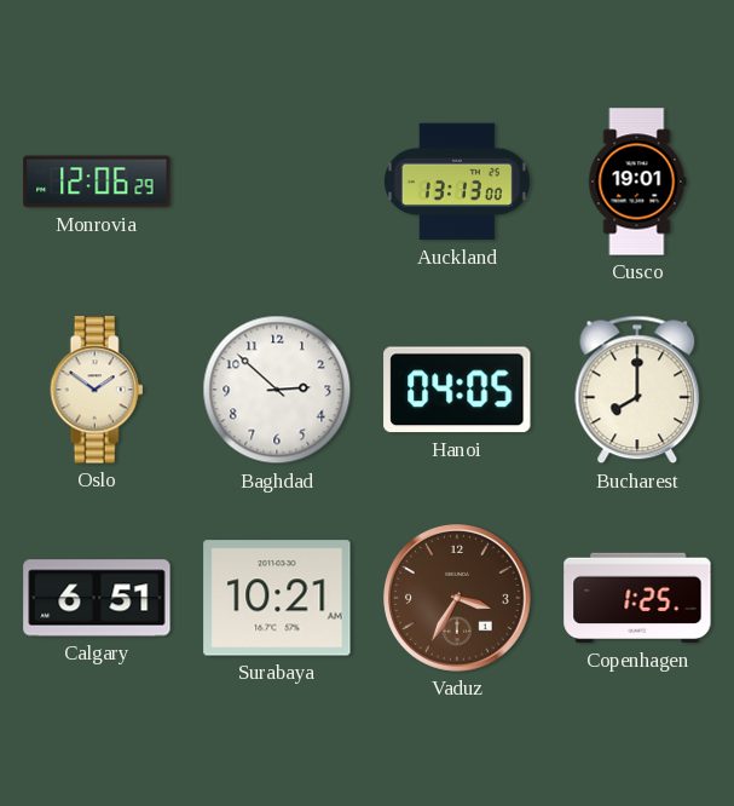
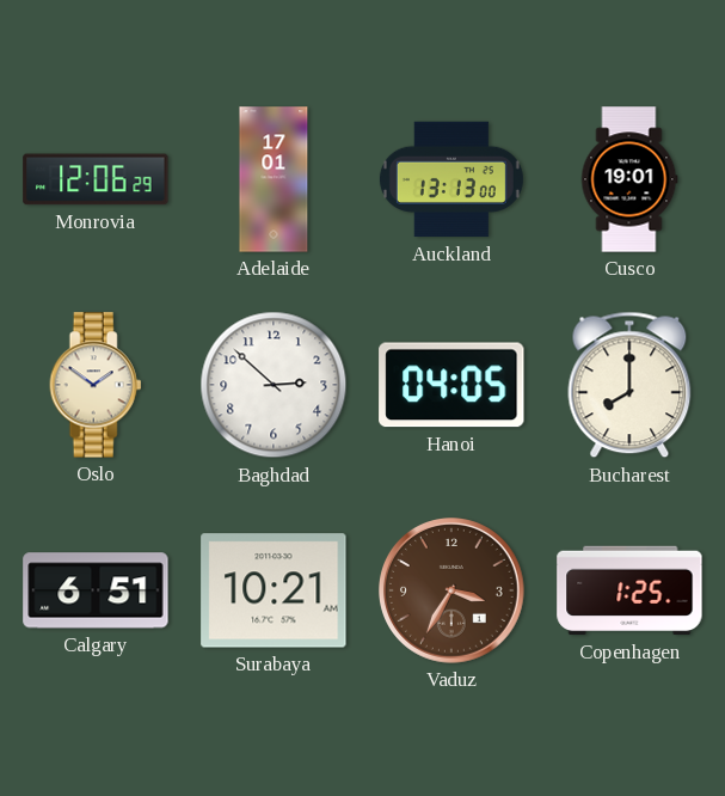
Adelaide: none -> 17:01 (274, 179)
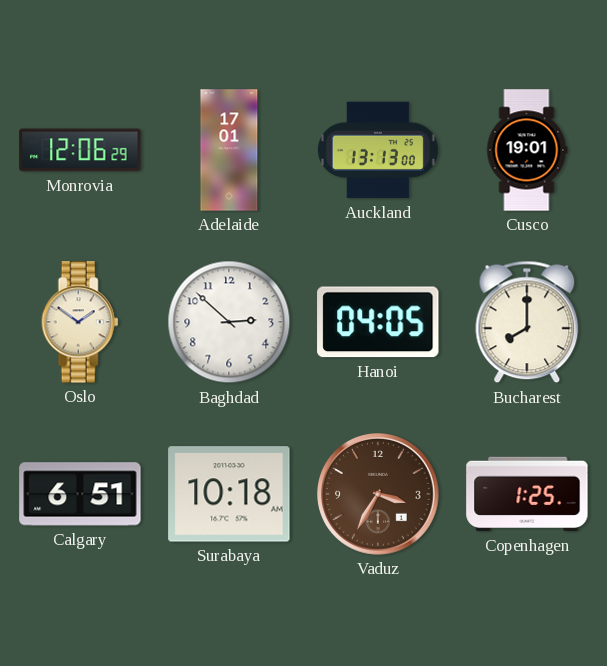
Surabaya: 10:21 -> 10:18 (229, 494)
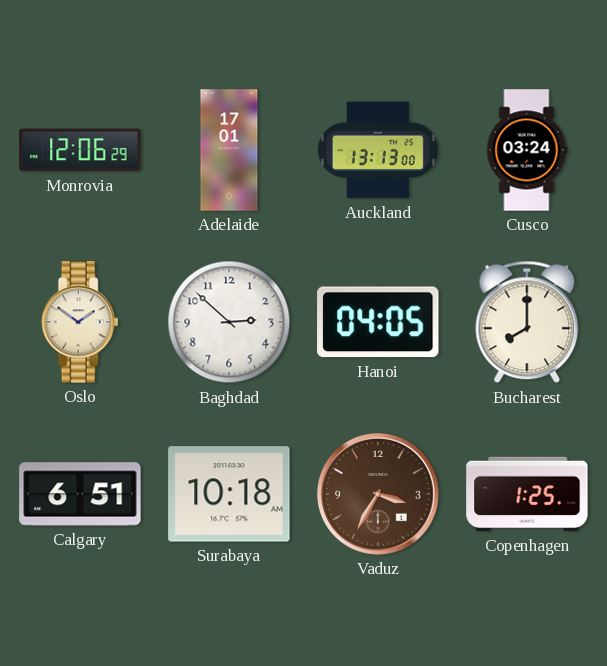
Cusco: 19:01 -> 03:24 (527, 150)
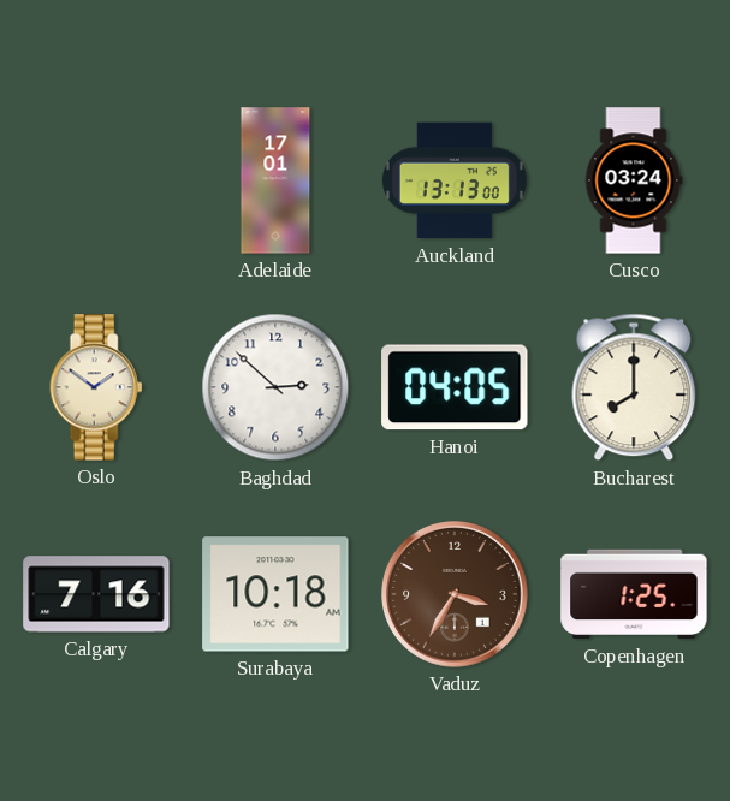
Monrovia: 12:06 -> none (80, 150)
Calgary: 6:51 -> 7:16 (96, 594)
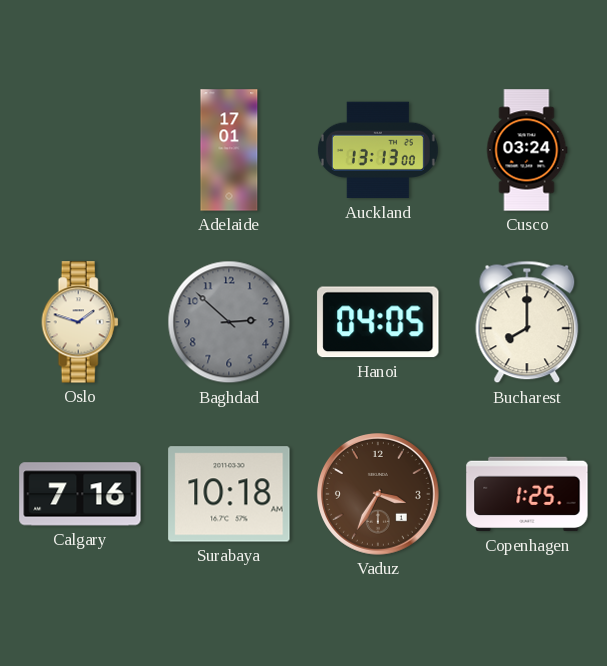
Oslo: 1:51 -> 1:48 (80, 322)
Baghdad dial: white -> grey (229, 322)
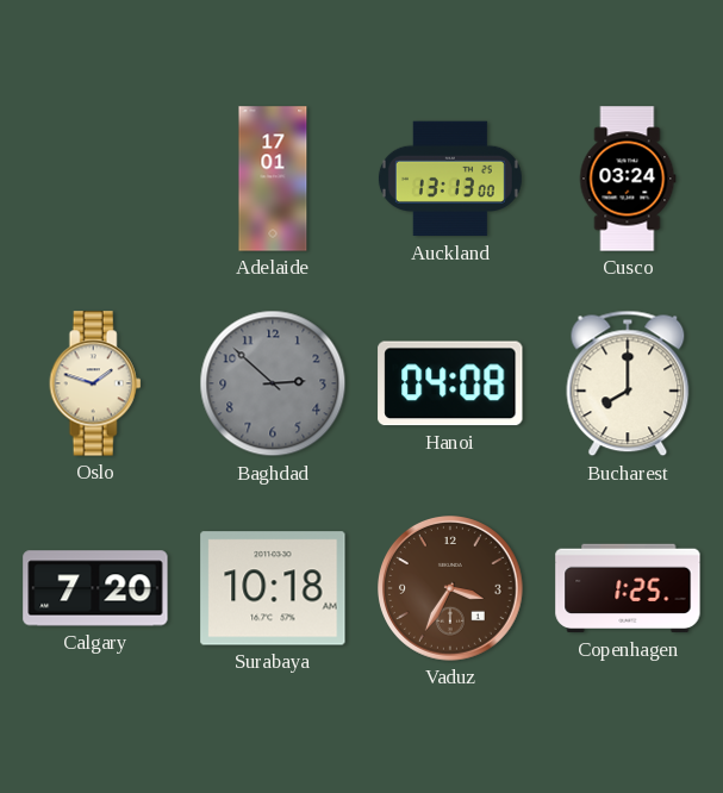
Hanoi: 04:05 -> 04:08 (450, 383)
Calgary: 7:16 -> 7:20 (95, 588)
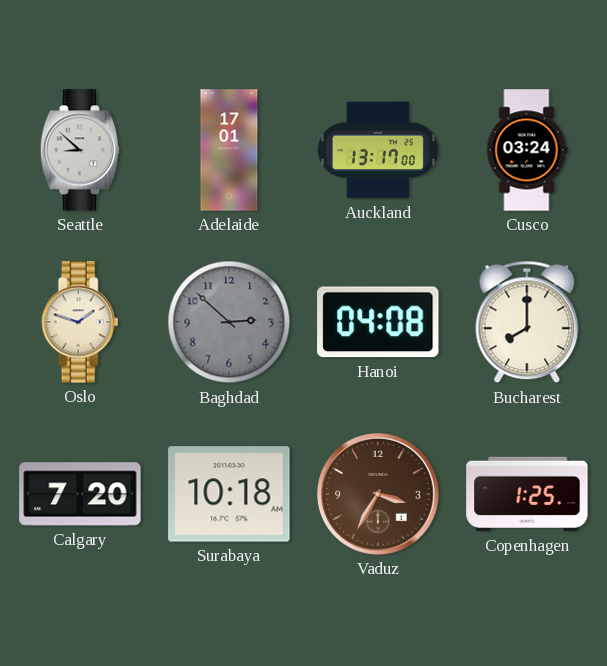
Seattle: none -> 8:52 (80, 150)
Auckland: 13:13 -> 13:17 (378, 150)
